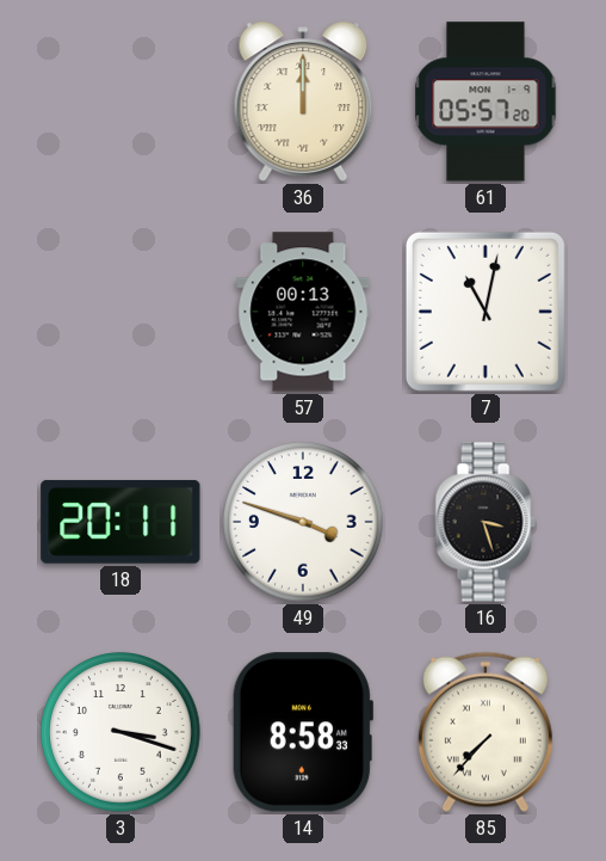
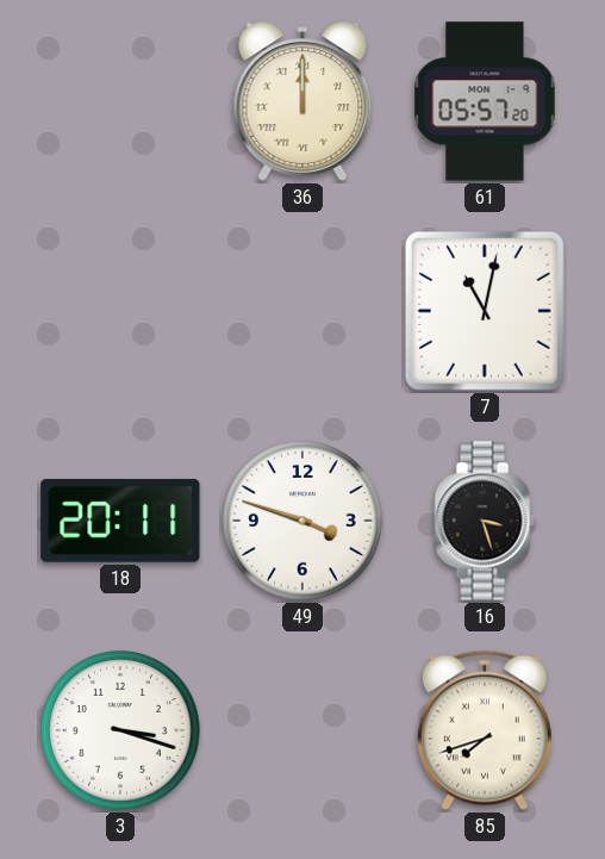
57: 00:13 -> none (303, 312)
14: 8:58 -> none (302, 732)
85: 7:37 -> 7:42 (485, 730)
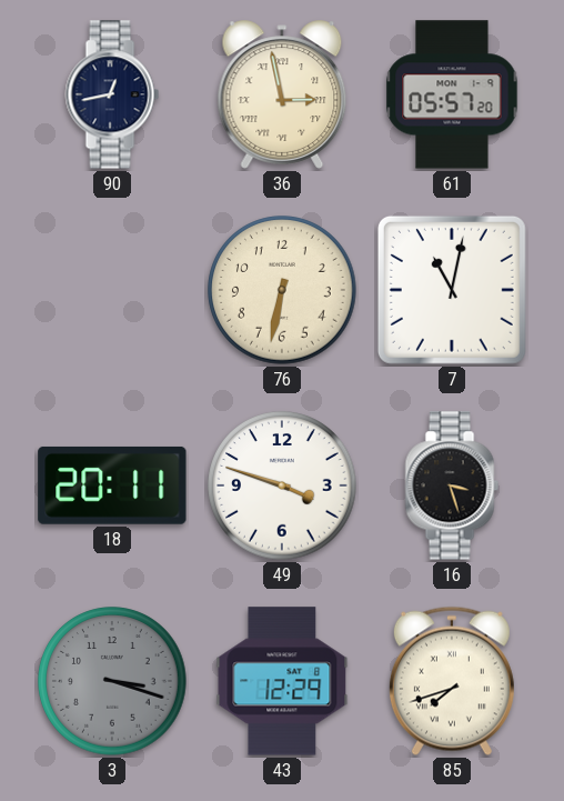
90: none -> 12:43 (112, 94)
36: 12:00 -> 2:58 (282, 94)
76: none -> 6:32 (282, 290)
3 dial: white -> grey (112, 681)
43: none -> 12:29 (282, 681)
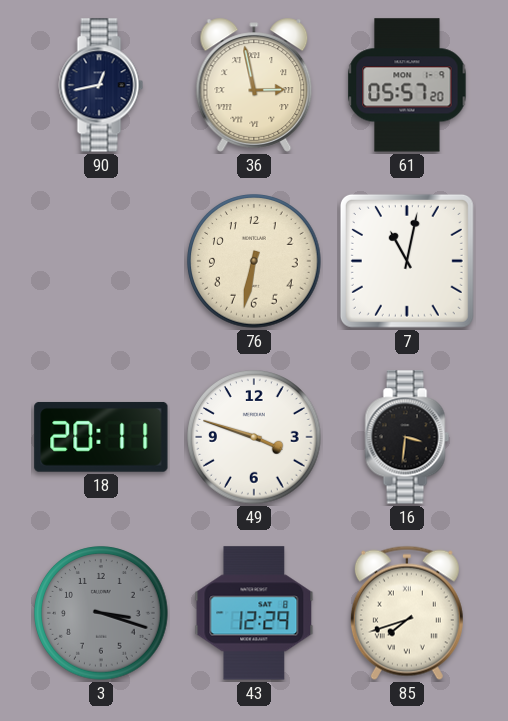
16: 3:27 -> 3:31 (407, 437)
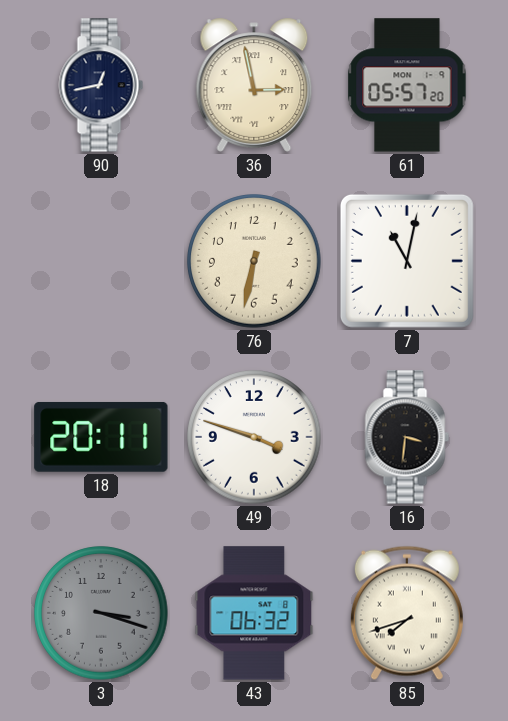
43: 12:29 -> 06:32 (254, 613)
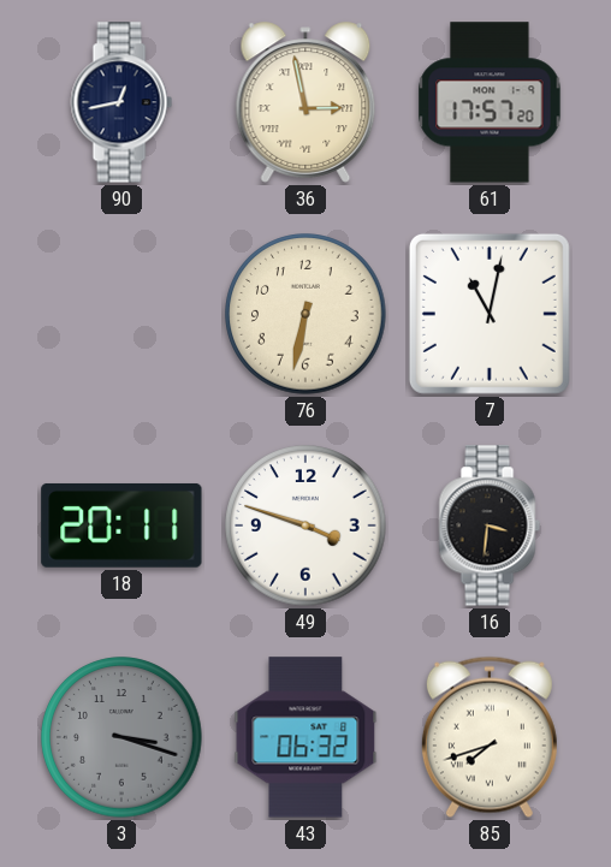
61: 05:57 -> 17:57 (490, 102)
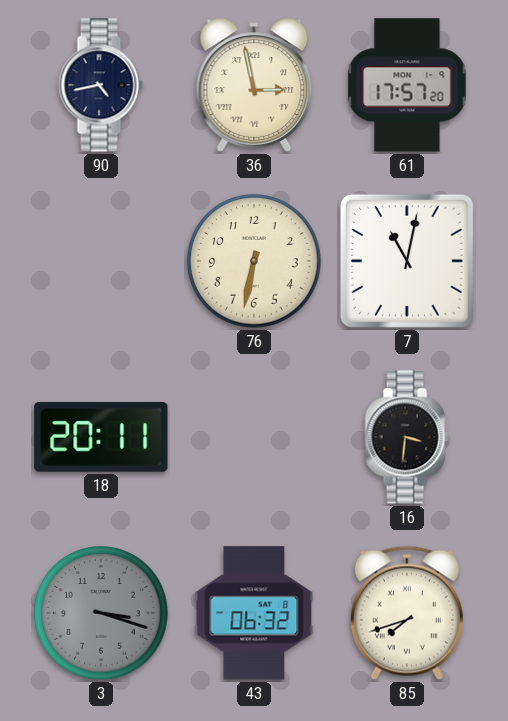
90: 12:43 -> 4:43 (101, 85)
49: 3:48 -> none (305, 525)
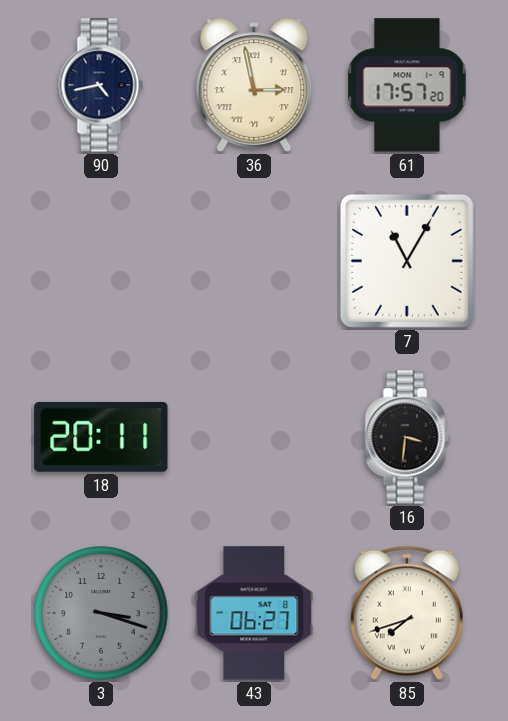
76: 6:32 -> none (254, 261)
7: 11:02 -> 11:05 (407, 261)
43: 06:32 -> 06:27 (254, 613)
